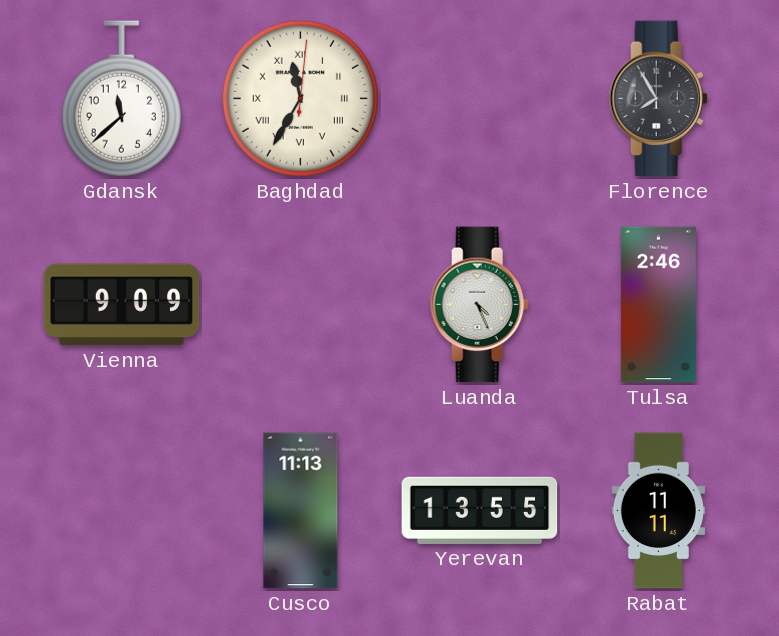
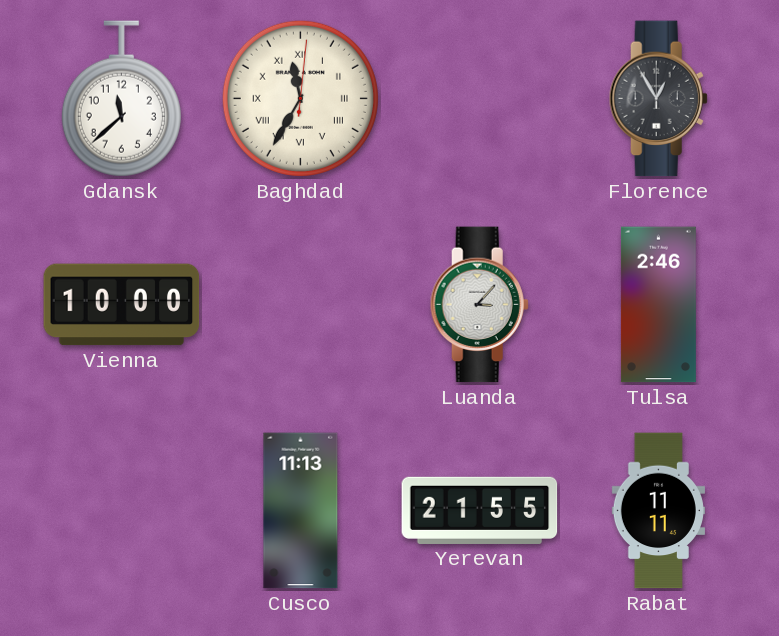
Florence: 7:55 -> 12:55 (658, 99)
Vienna: 9:09 -> 10:00 (122, 305)
Luanda: 4:26 -> 3:07 (479, 305)
Yerevan: 13:55 -> 21:55 (480, 510)
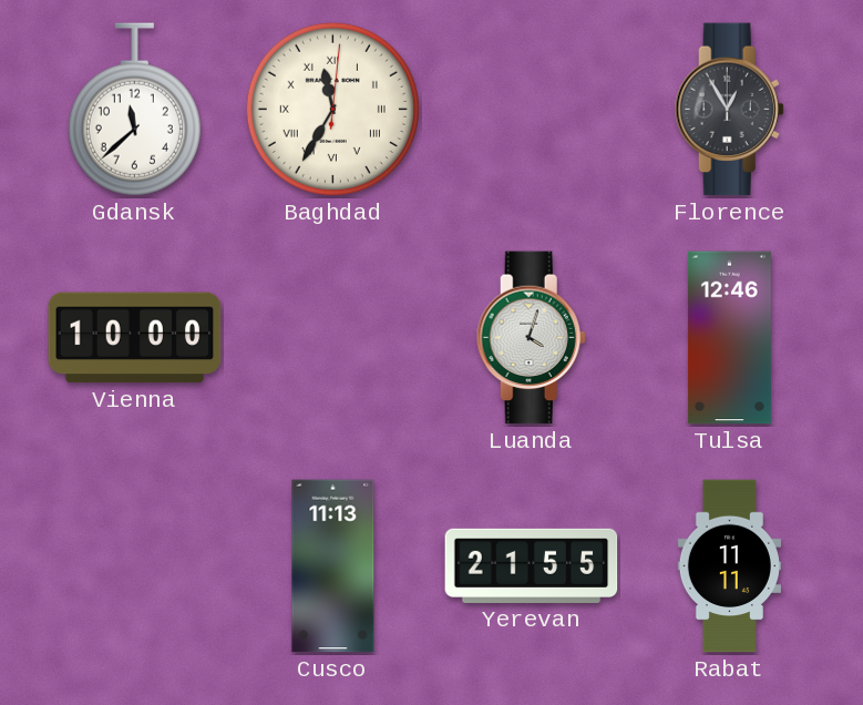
Luanda: 3:07 -> 4:03 (531, 338)
Tulsa: 2:46 -> 12:46 (729, 338)
